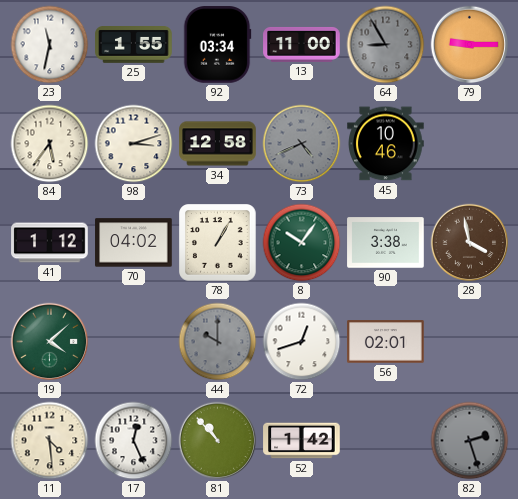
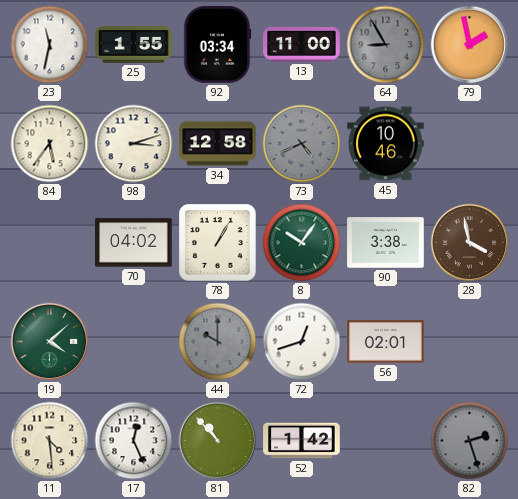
79: 9:15 -> 1:58 (470, 45)
41: 1:12 -> none (50, 243)
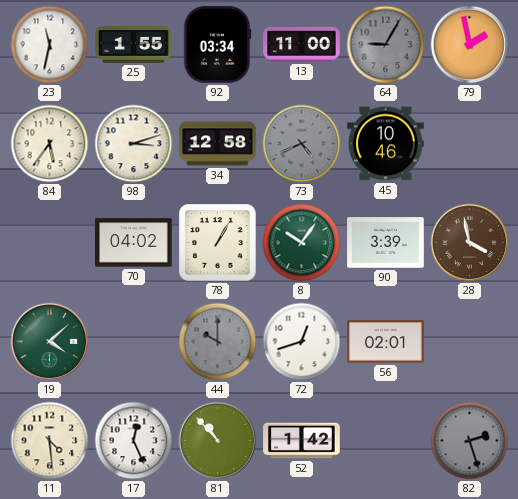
64: 8:55 -> 9:05 (386, 45)
90: 3:38 -> 3:39 (386, 243)
